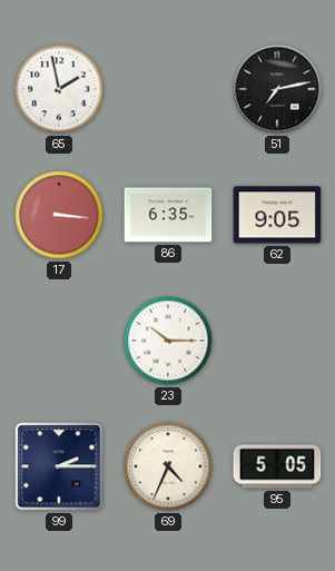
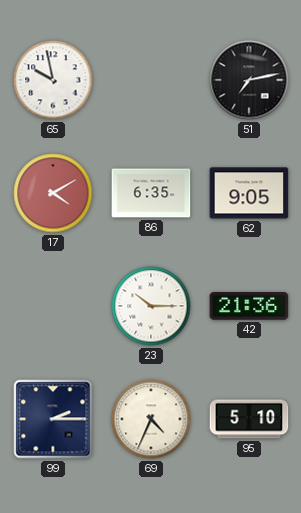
65: 1:58 -> 9:58 (53, 80)
17: 3:16 -> 4:10 (53, 193)
42: none -> 21:36 (249, 306)
95: 5:05 -> 5:10 (249, 419)
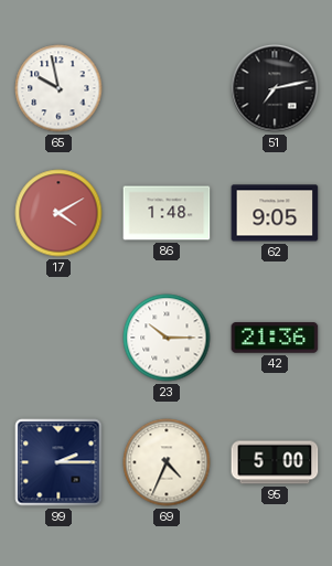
86: 6:35 -> 1:48 (167, 213)
95: 5:10 -> 5:00 (275, 462)
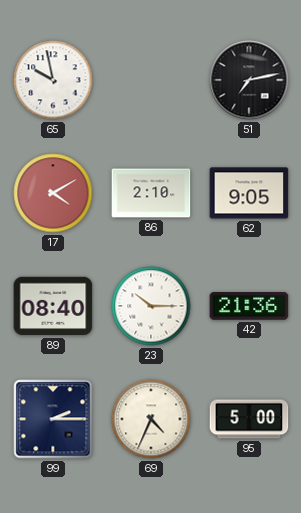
86: 1:48 -> 2:10 (151, 193)
89: none -> 08:40 (53, 306)
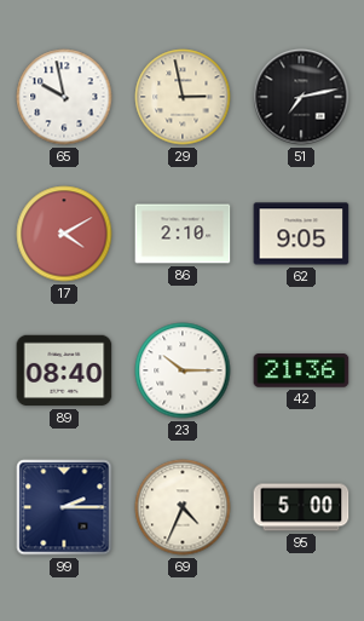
29: none -> 2:58 (183, 97)
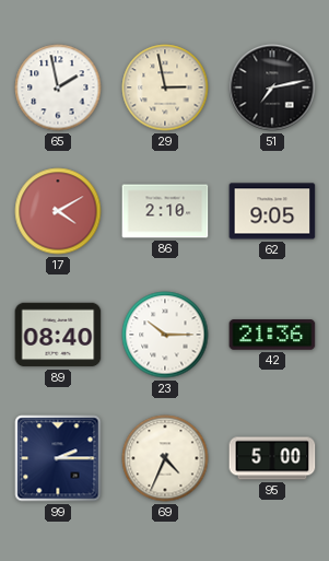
65: 9:58 -> 1:58 (58, 87)
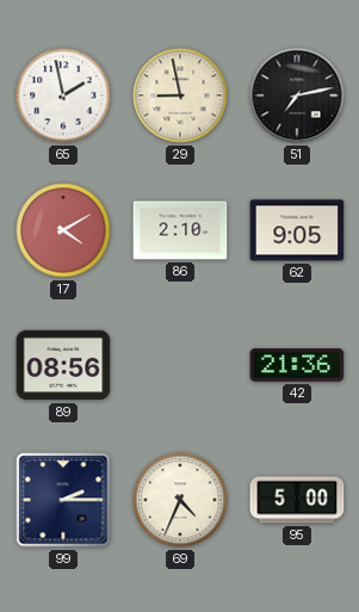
29: 2:58 -> 8:58 (180, 95)
89: 08:40 -> 08:56 (63, 365)
23: 10:15 -> none (165, 335)
